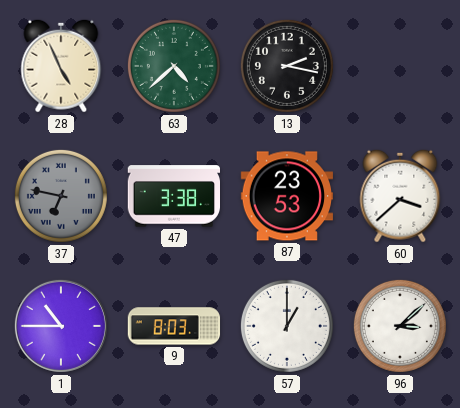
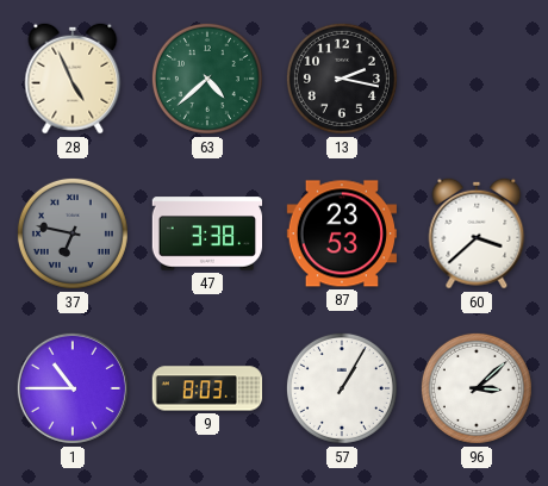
57: 1:00 -> 1:05 (342, 388)
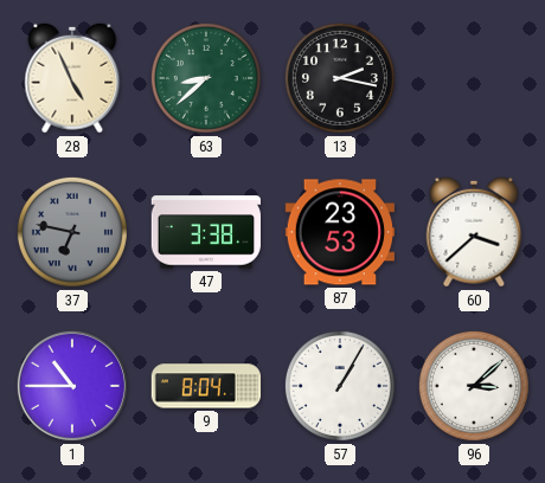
63: 4:38 -> 8:38 (206, 78)
9: 8:03 -> 8:04 (206, 386)
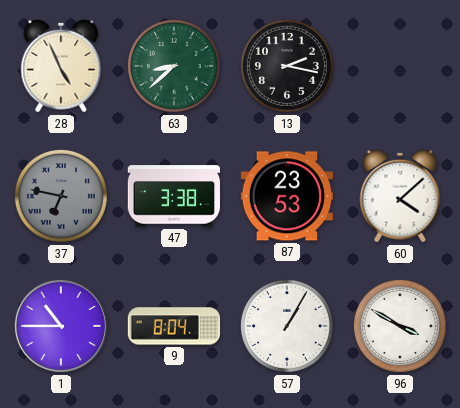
60: 3:38 -> 4:08 (400, 196)
96: 3:08 -> 3:50 (400, 326)
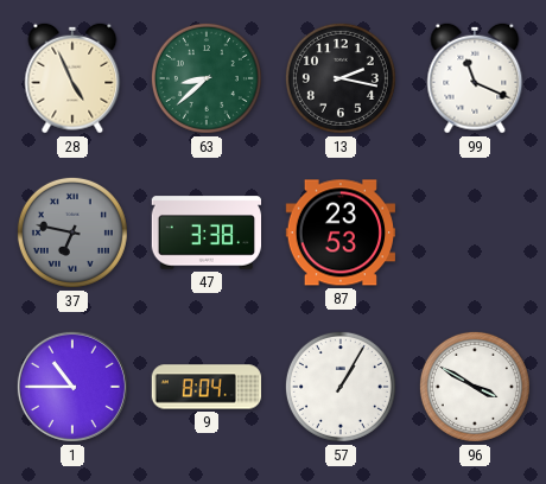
99: none -> 11:19 (475, 78)
60: 4:08 -> none (400, 196)
